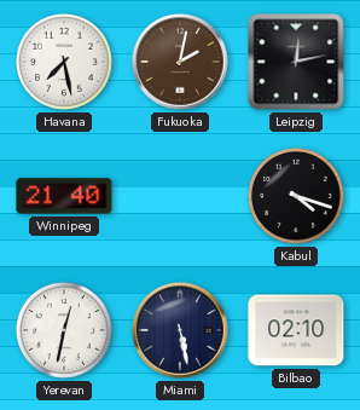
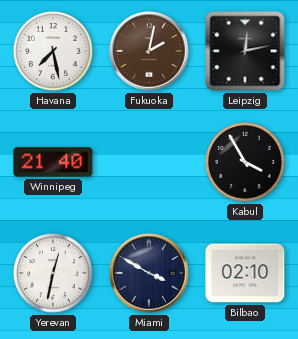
Kabul: 4:18 -> 3:55 (245, 162)
Miami: 5:28 -> 3:50 (149, 273)
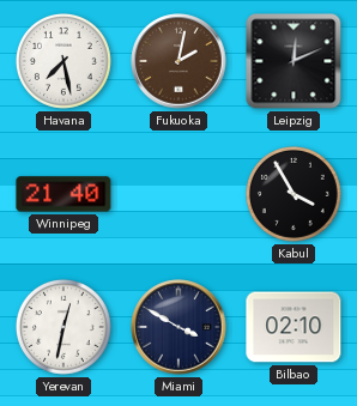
Leipzig: 12:13 -> 12:11 (294, 61)
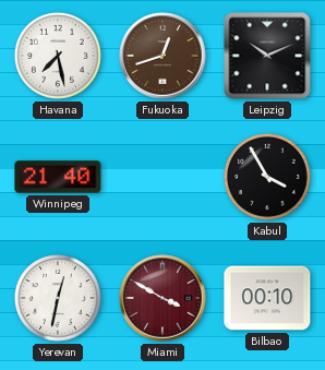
Fukuoka: 2:02 -> 12:42 (162, 56)
Leipzig: 12:11 -> 10:11 (267, 56)
Miami dial: navy -> burgundy (162, 298)
Bilbao: 02:10 -> 00:10 (267, 298)
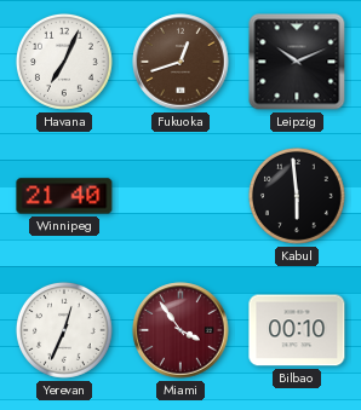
Havana: 7:28 -> 7:04 (64, 62)
Kabul: 3:55 -> 5:59 (297, 196)
Yerevan: 12:32 -> 12:34 (64, 330)
Miami: 3:50 -> 3:54 (180, 330)
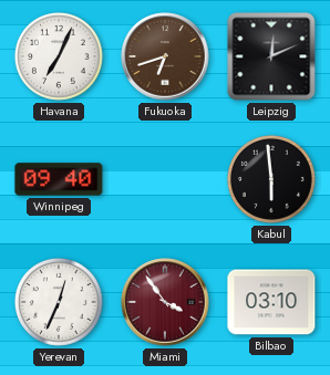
Fukuoka: 12:42 -> 6:42 (165, 56)
Leipzig: 10:11 -> 12:11 (271, 56)
Winnipeg: 21:40 -> 09:40 (59, 179)
Bilbao: 00:10 -> 03:10 (271, 302)
